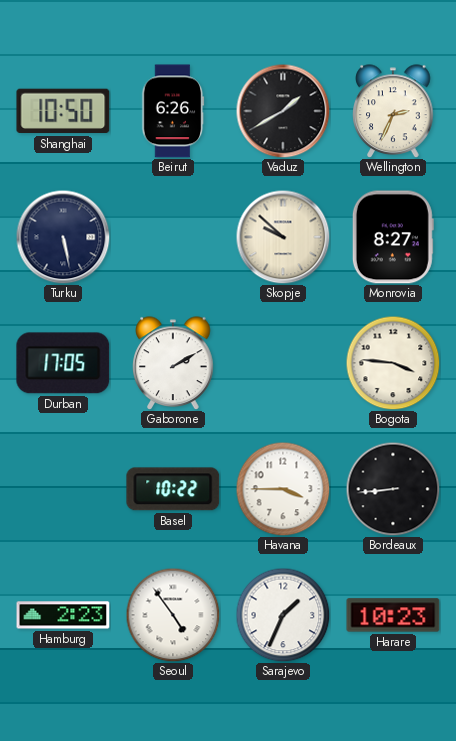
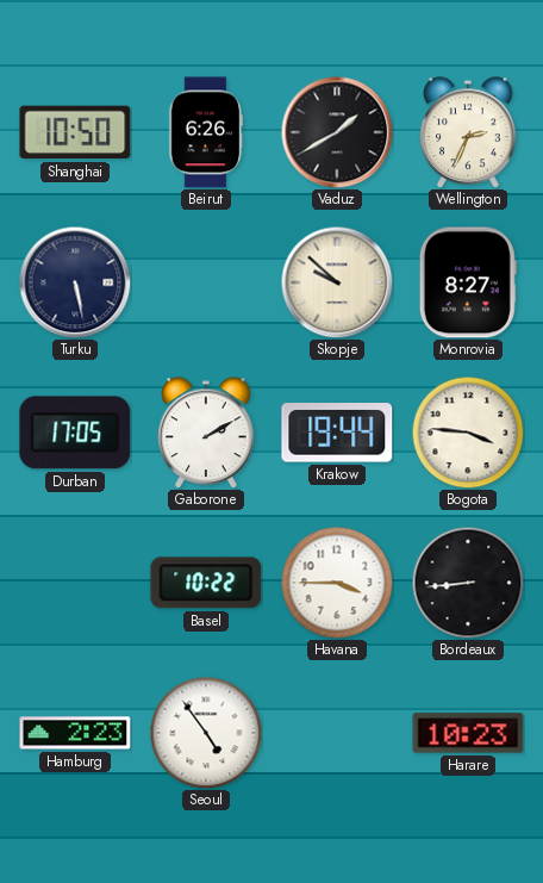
Krakow: none -> 19:44 (337, 433)
Sarajevo: 1:34 -> none (283, 615)
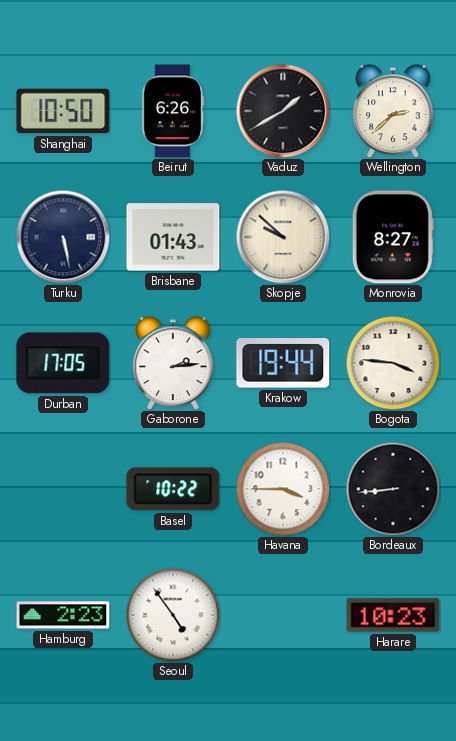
Wellington: 2:34 -> 2:38 (393, 111)
Brisbane: none -> 01:43 (173, 237)
Gaborone: 2:10 -> 2:14 (173, 363)
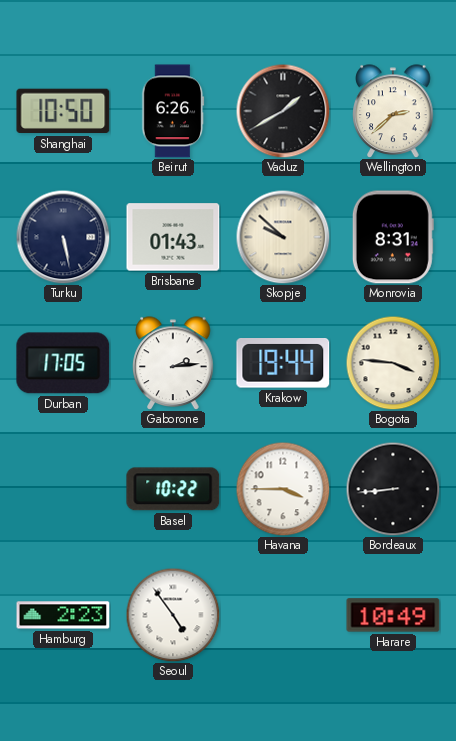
Monrovia: 8:27 -> 8:31 (393, 237)
Harare: 10:23 -> 10:49 (393, 615)
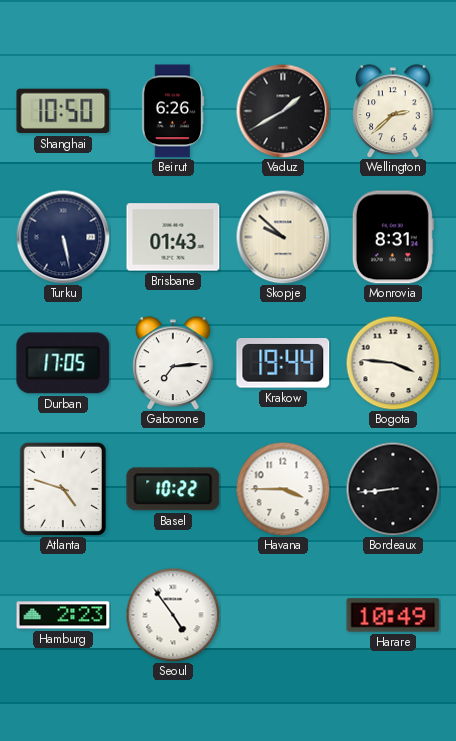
Gaborone: 2:14 -> 7:14 (173, 363)
Atlanta: none -> 4:48 (63, 489)
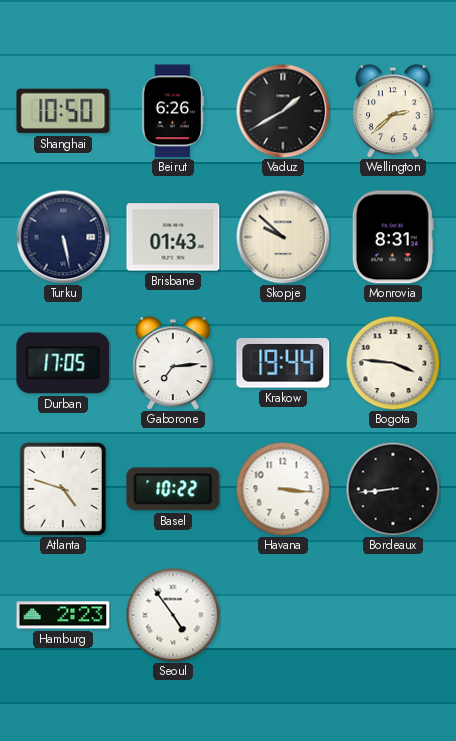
Havana: 3:45 -> 3:16 (283, 489)
Harare: 10:49 -> none (393, 615)
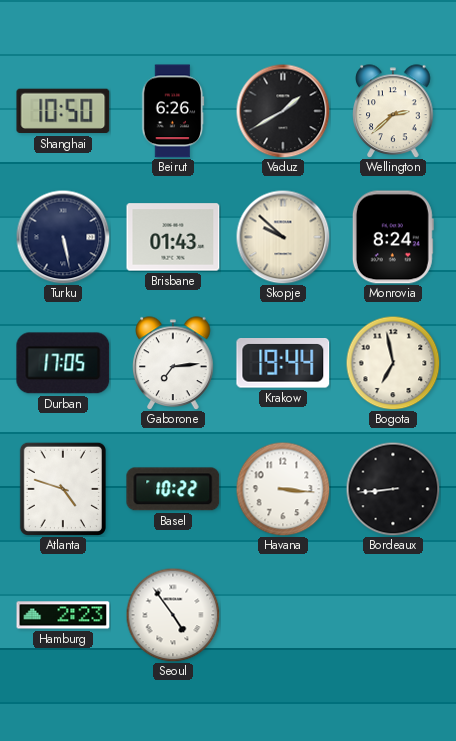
Monrovia: 8:31 -> 8:24 (393, 237)
Bogota: 3:46 -> 6:58 (393, 363)
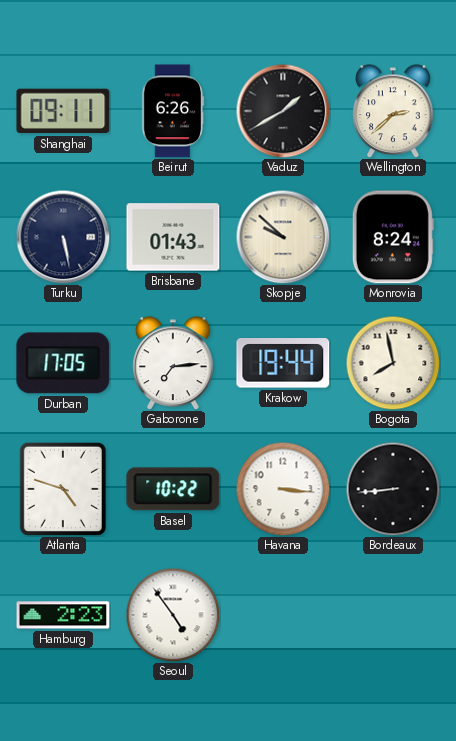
Shanghai: 10:50 -> 09:11 (63, 111)
Bogota: 6:58 -> 7:58 (393, 363)
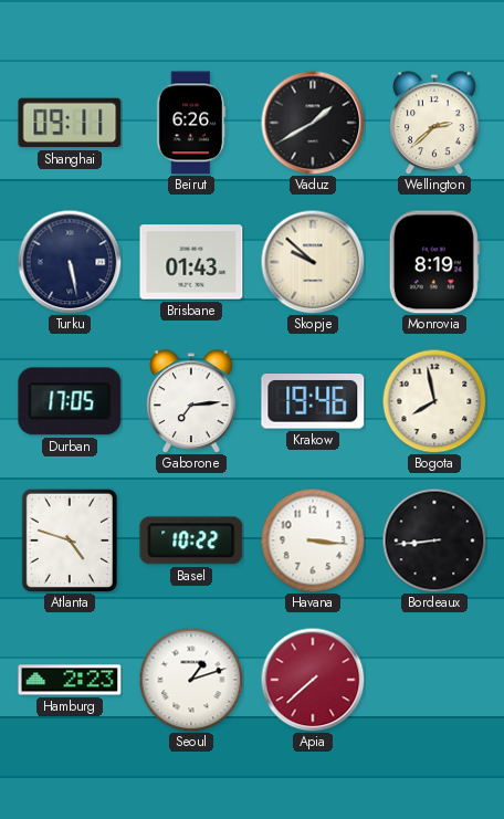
Monrovia: 8:24 -> 8:19 (434, 262)
Krakow: 19:44 -> 19:46 (313, 401)
Seoul: 4:54 -> 1:12 (191, 680)
Apia: none -> 7:38 (313, 680)
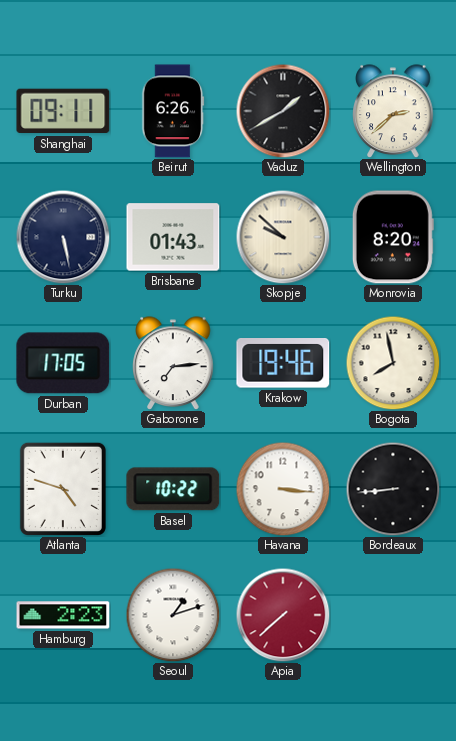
Monrovia: 8:19 -> 8:20 (393, 237)
